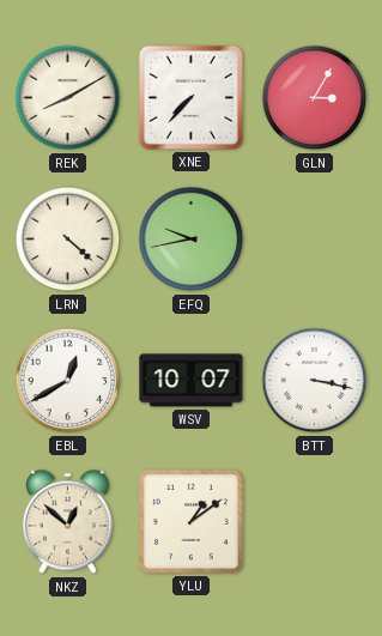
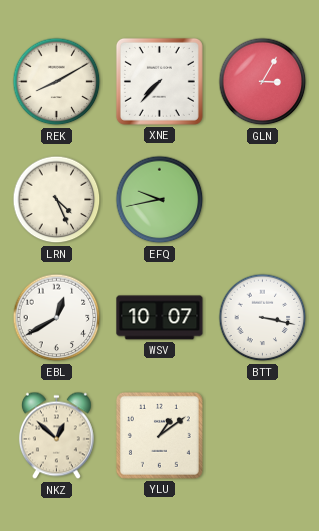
LRN: 4:22 -> 4:26 (57, 200)
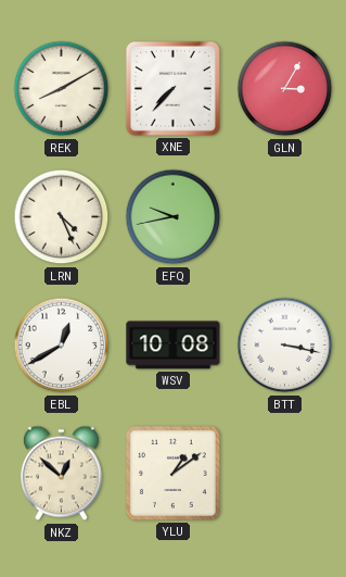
WSV: 10:07 -> 10:08 (174, 346)
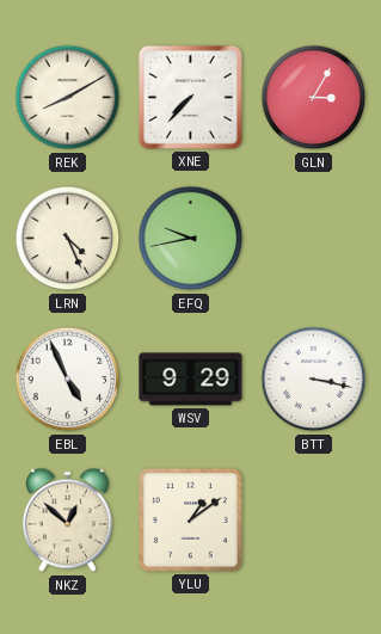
EBL: 12:40 -> 4:56 (68, 380)
WSV: 10:08 -> 9:29 (191, 380)
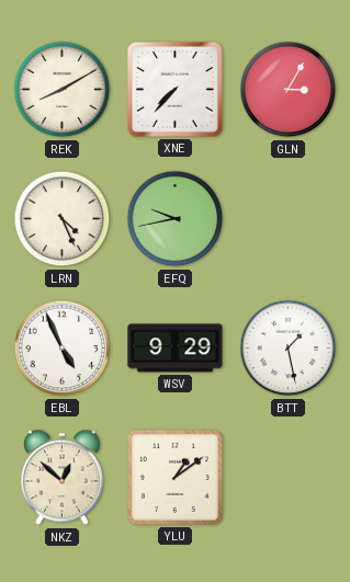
BTT: 3:17 -> 1:28 (289, 349)
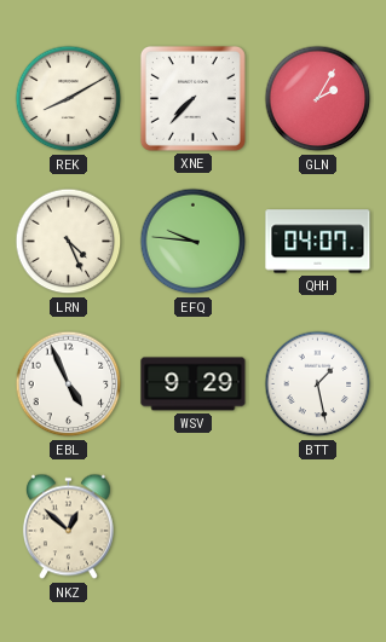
GLN: 3:05 -> 2:05 (318, 99)
EFQ: 9:43 -> 9:46 (194, 242)
QHH: none -> 04:07 (318, 242)
YLU: 1:09 -> none (174, 477)
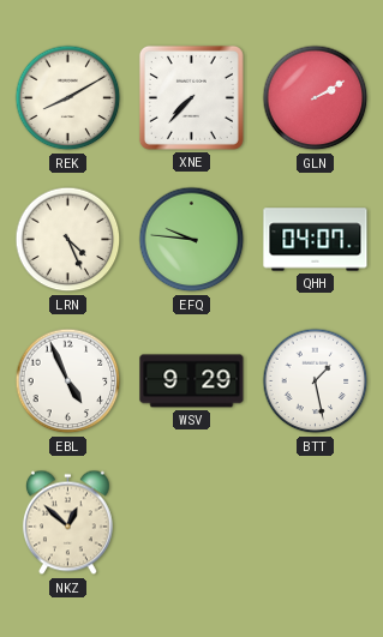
GLN: 2:05 -> 2:10 (316, 98)
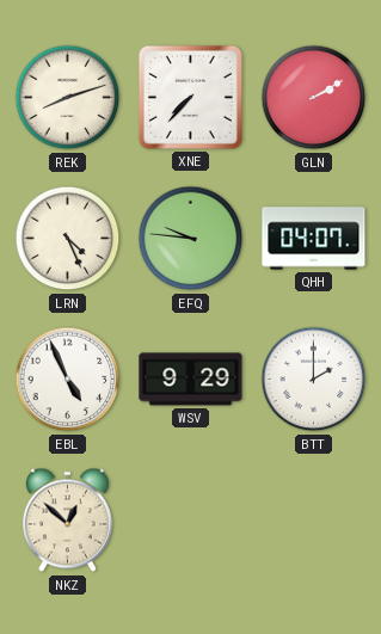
REK: 8:10 -> 8:12 (68, 98)
BTT: 1:28 -> 2:00 (314, 380)
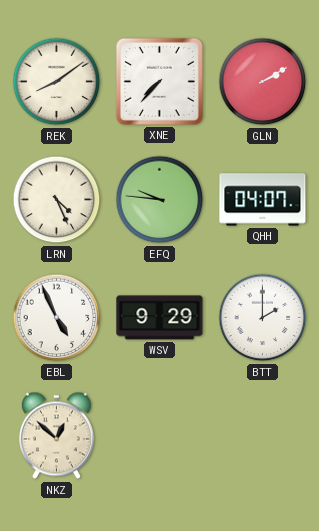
REK: 8:12 -> 8:09 (57, 82)
